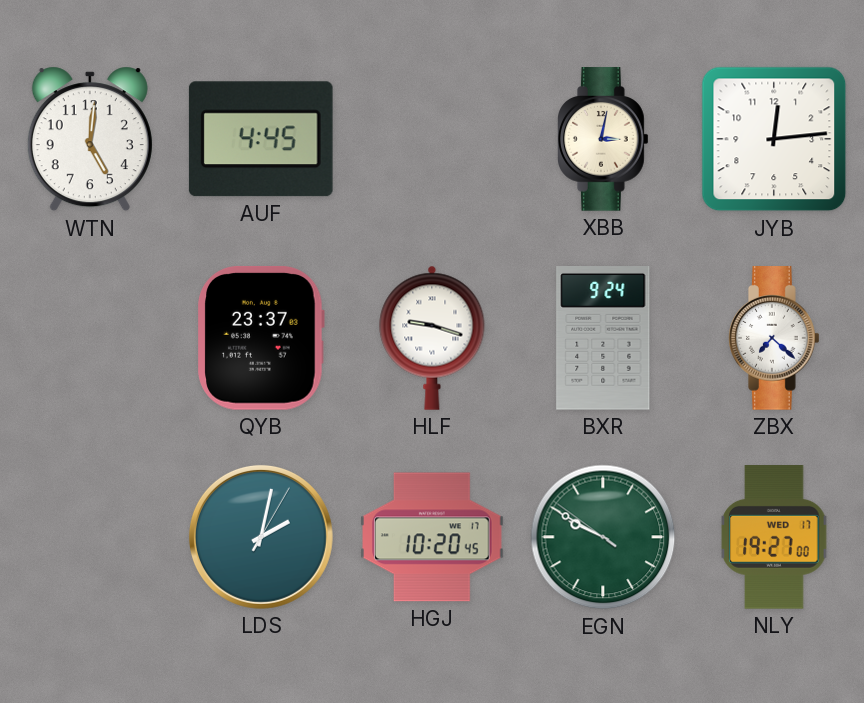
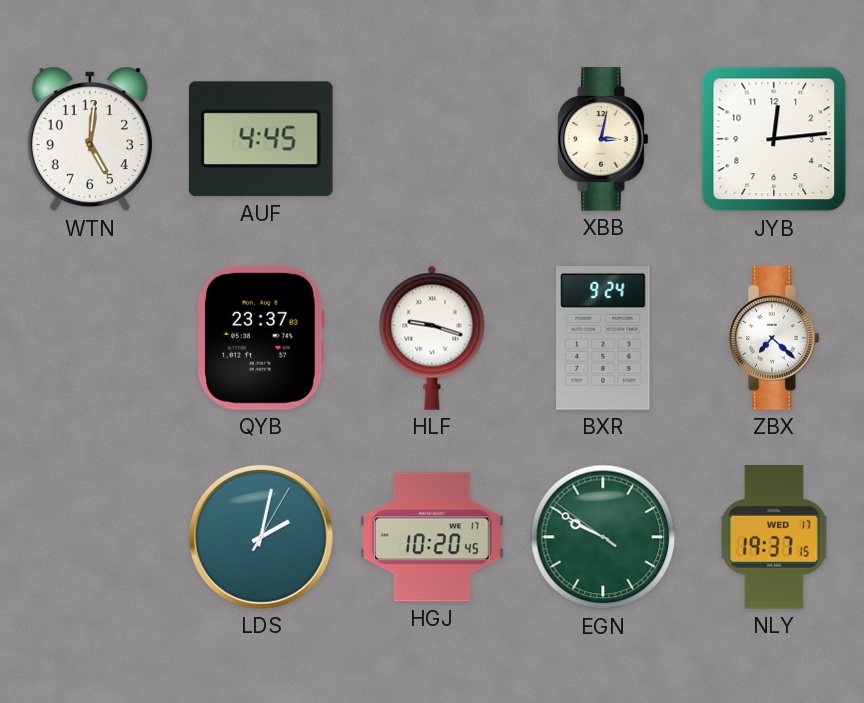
NLY: 19:27 -> 19:37 (774, 537)
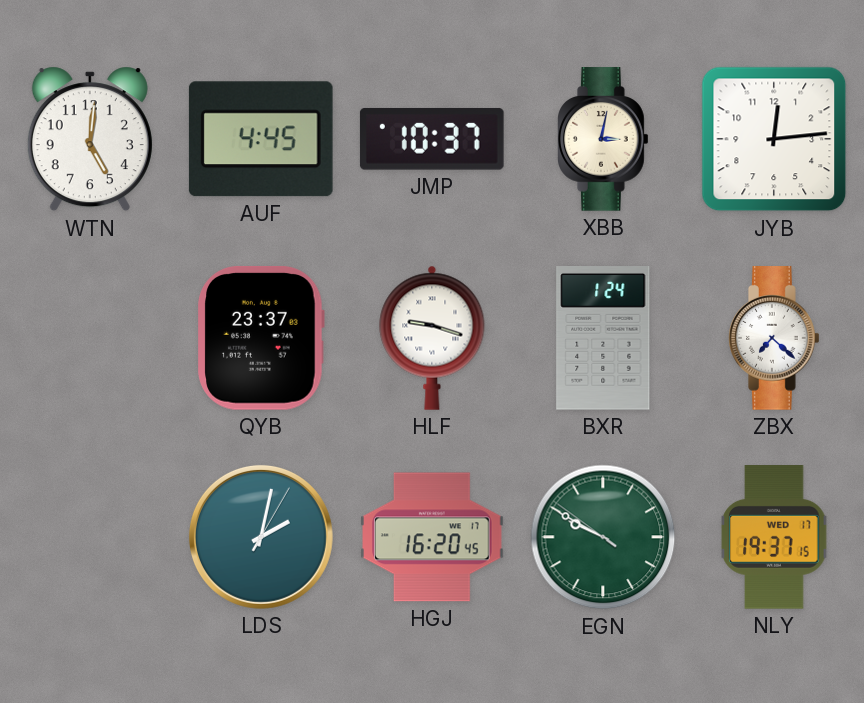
JMP: none -> 10:37 (432, 139)
BXR: 9:24 -> 1:24 (603, 339)
HGJ: 10:20 -> 16:20 (432, 537)
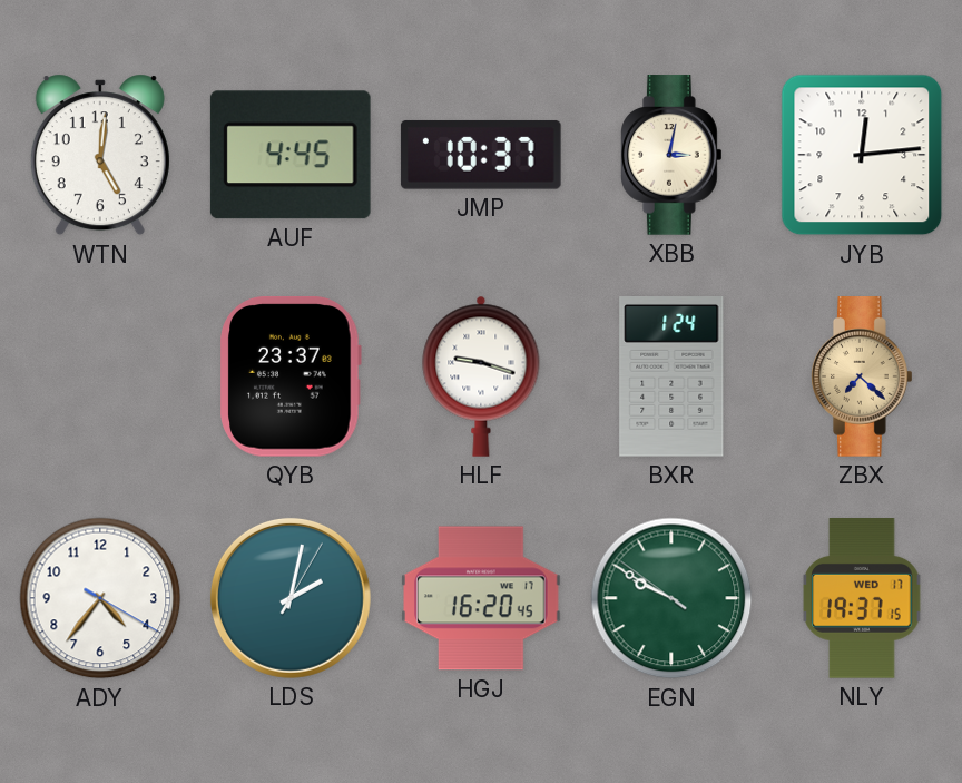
ZBX dial: white -> champagne (863, 376)
ADY: none -> 4:36 (100, 598)
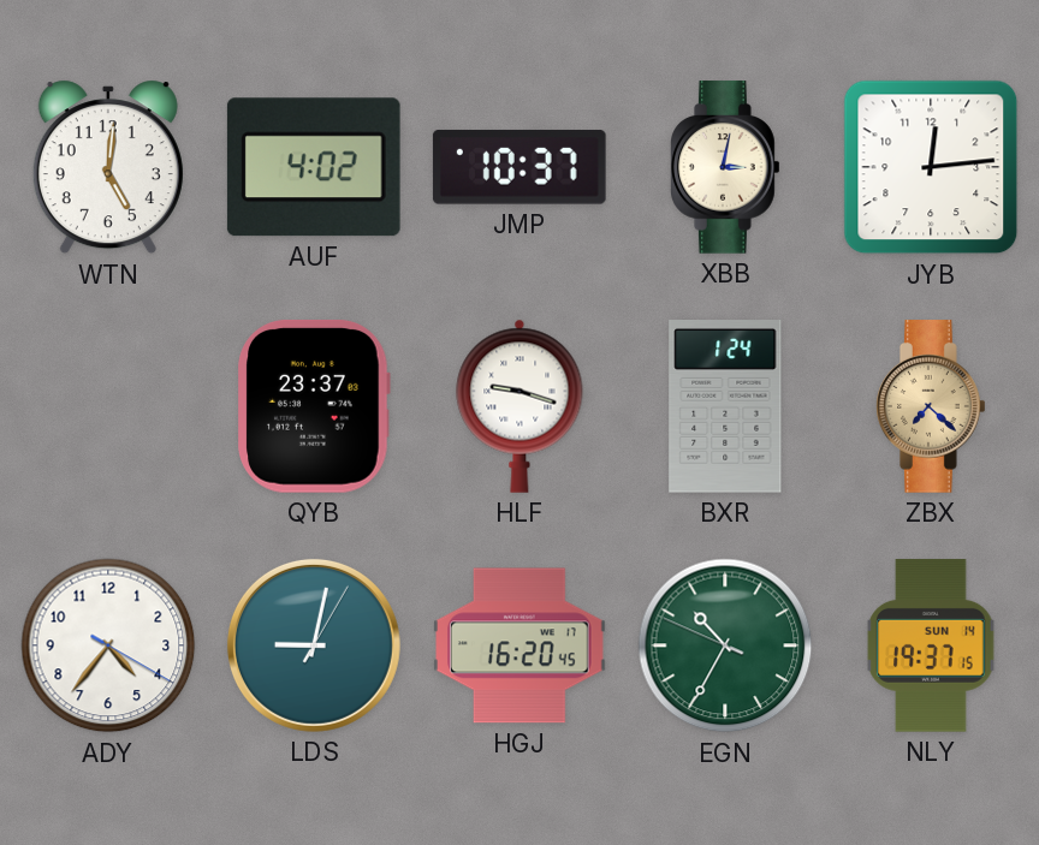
AUF: 4:45 -> 4:02 (314, 167)
LDS: 2:02 -> 9:02 (314, 645)
EGN: 9:49 -> 10:34 (725, 645)
NLY date: WED 17 -> SUN 14 (931, 645)
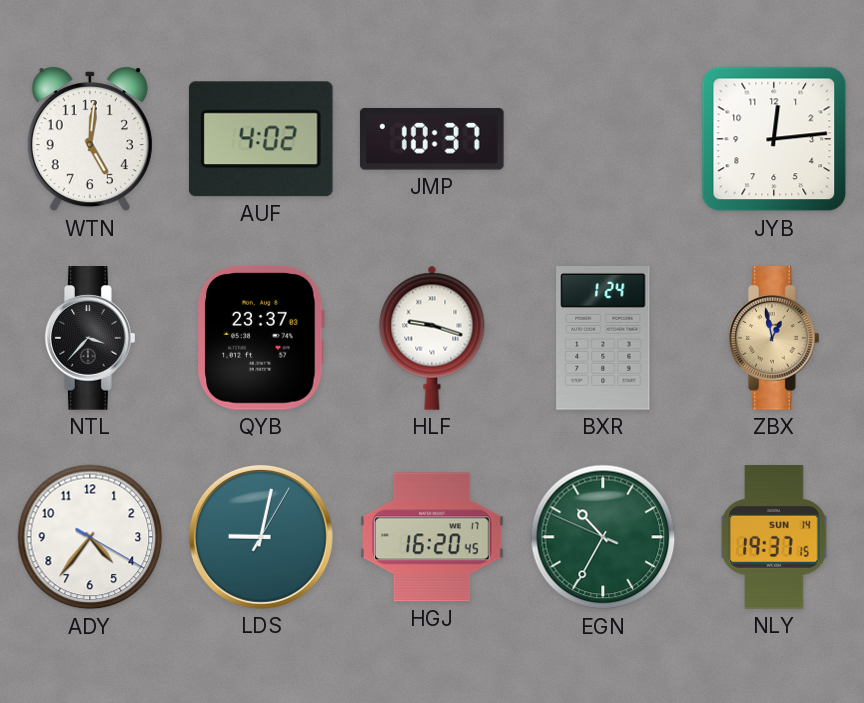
XBB: 3:02 -> none (726, 167)
NTL: none -> 3:37 (91, 338)
ZBX: 7:22 -> 12:58 (775, 338)
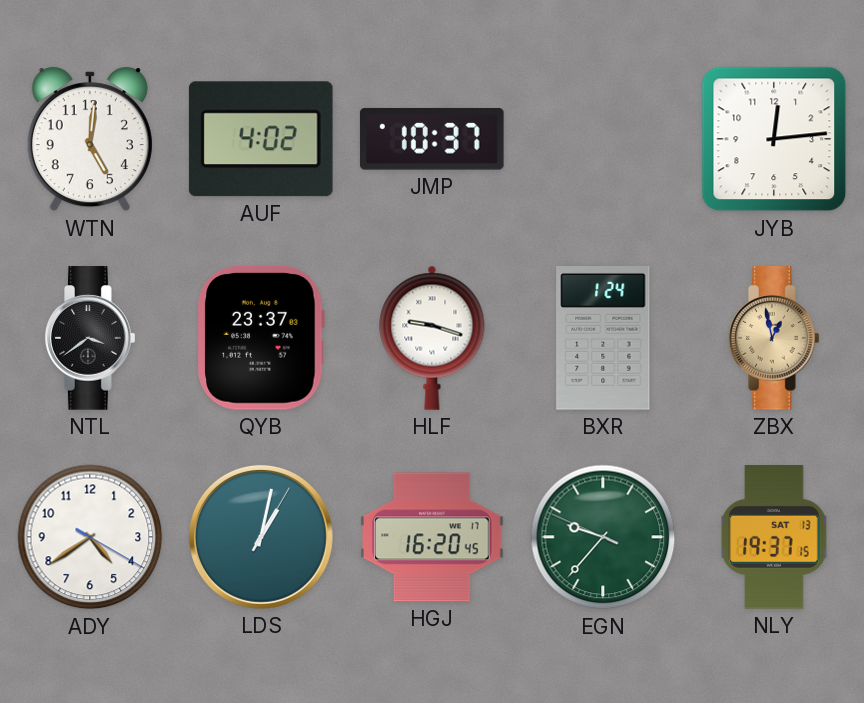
NTL: 3:37 -> 3:39 (91, 338)
ADY: 4:36 -> 4:39 (90, 537)
LDS: 9:02 -> 1:02 (261, 537)
EGN: 10:34 -> 9:36 (603, 537)
NLY date: SUN 14 -> SAT 13 (774, 537)
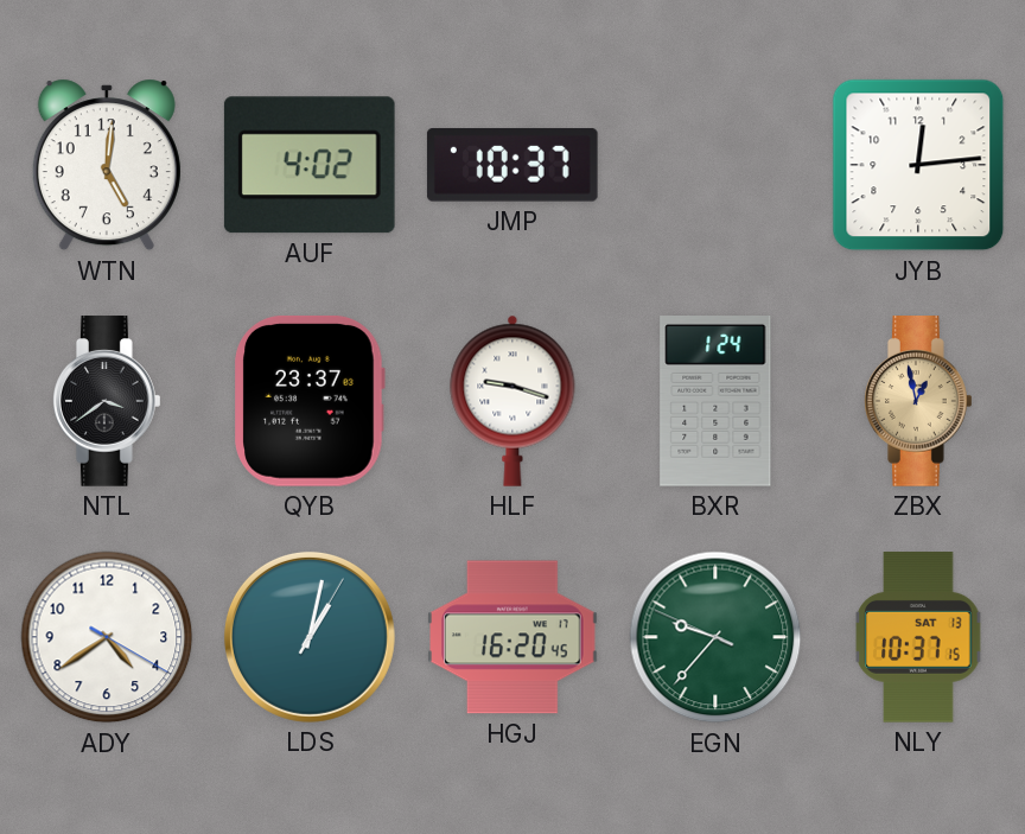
NLY: 19:37 -> 10:37 (918, 637)
